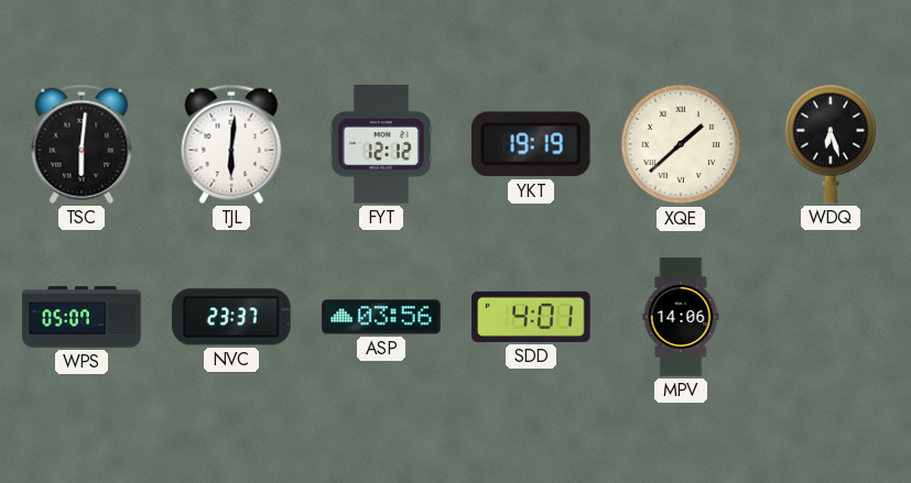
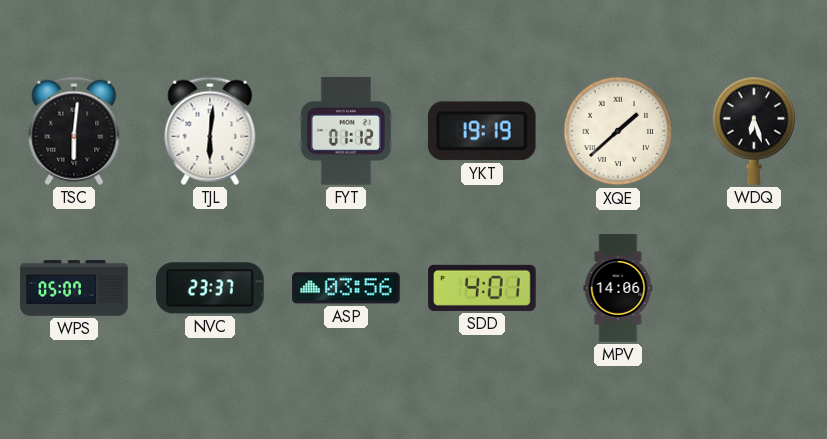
FYT: 12:12 -> 01:12 (346, 131)
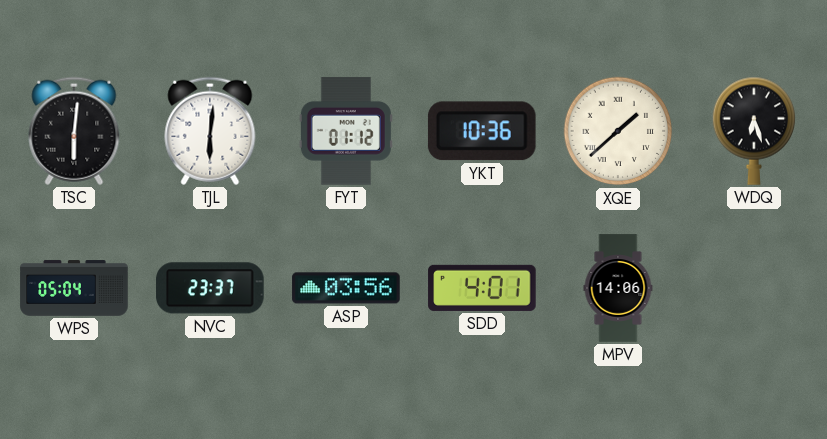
YKT: 19:19 -> 10:36 (482, 131)
WPS: 05:07 -> 05:04 (74, 288)
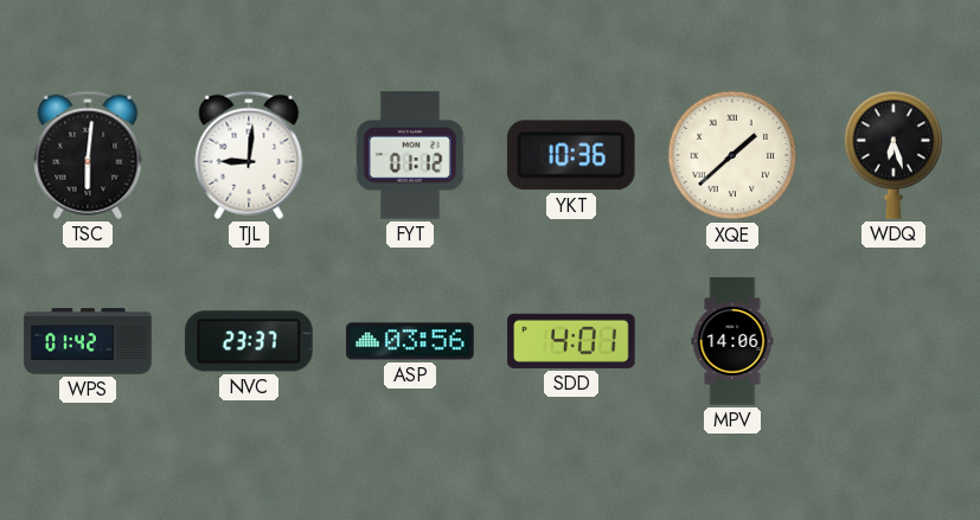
TJL: 6:01 -> 9:01 (249, 155)
WPS: 05:04 -> 01:42 (88, 341)
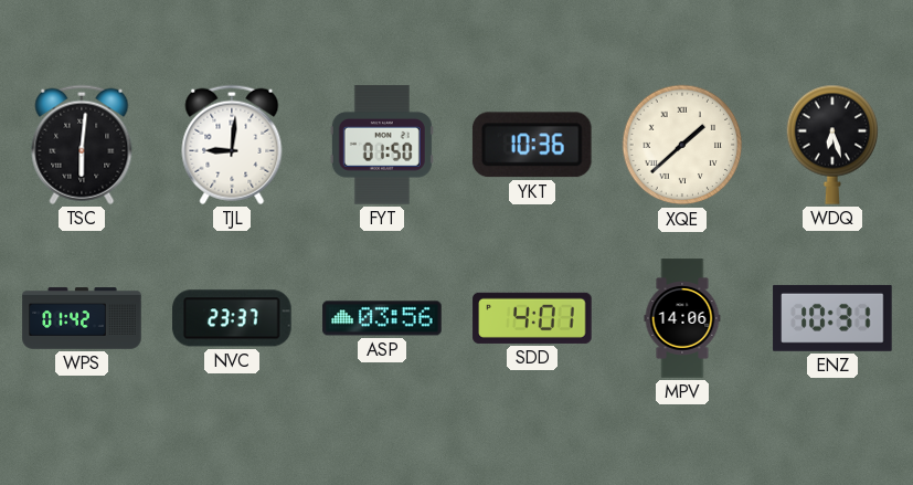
FYT: 01:12 -> 01:50 (382, 145)
ENZ: none -> 10:31 (832, 318)
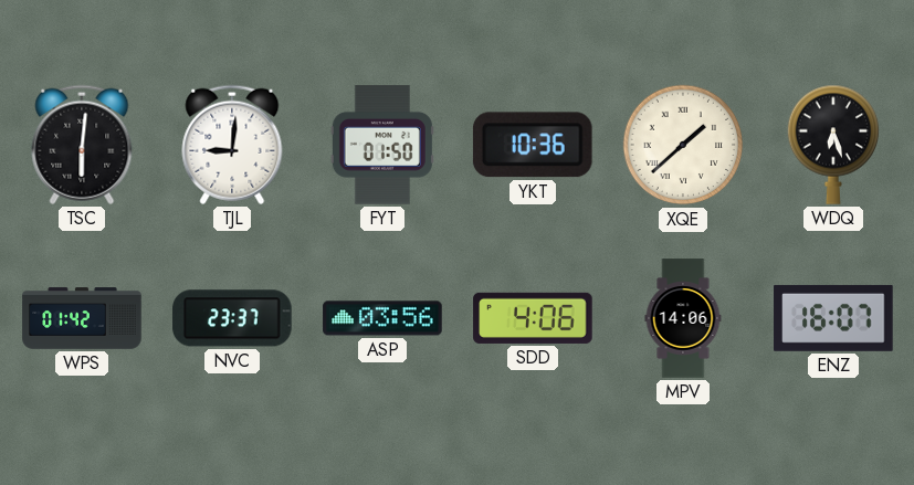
SDD: 4:01 -> 4:06 (533, 318)
ENZ: 10:31 -> 16:07 (833, 318)
